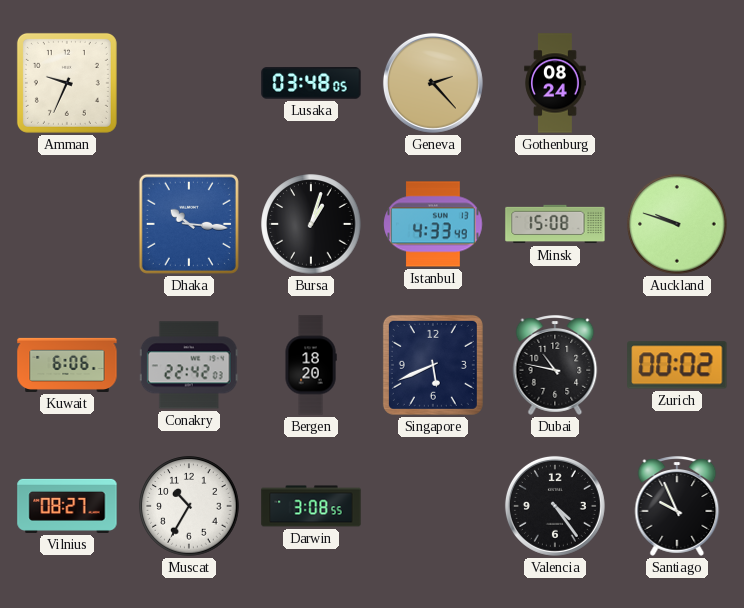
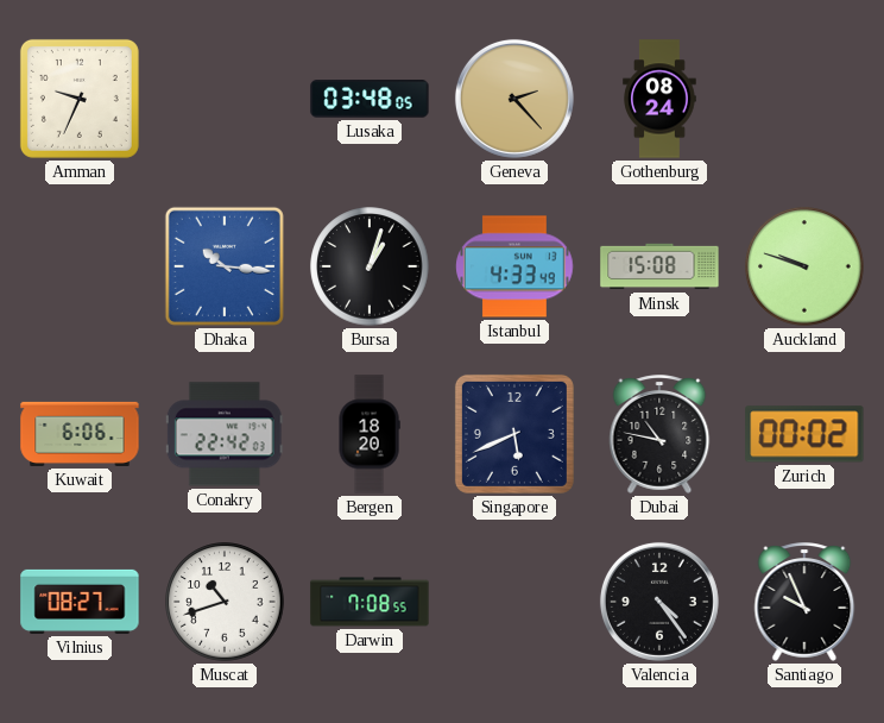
Muscat: 10:35 -> 10:42 (225, 602)
Darwin: 3:08 -> 7:08 (370, 602)
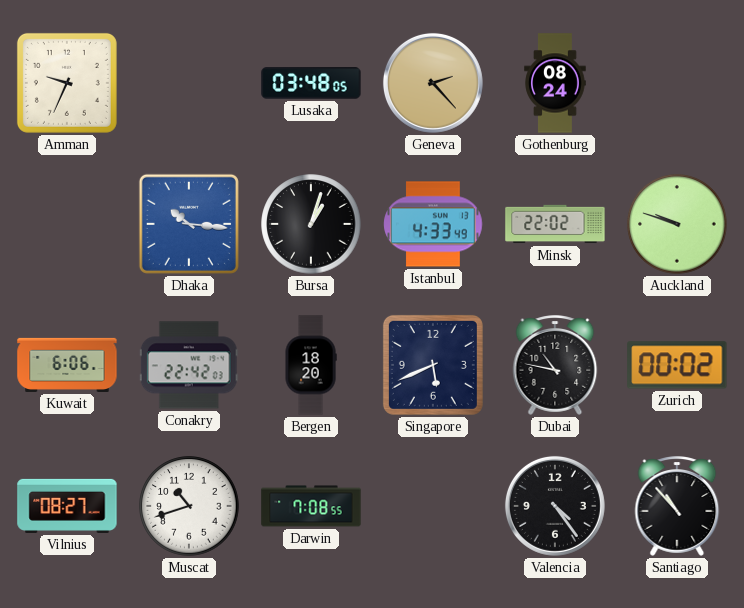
Minsk: 15:08 -> 22:02 (555, 224)
Santiago: 9:56 -> 10:53 (677, 506)
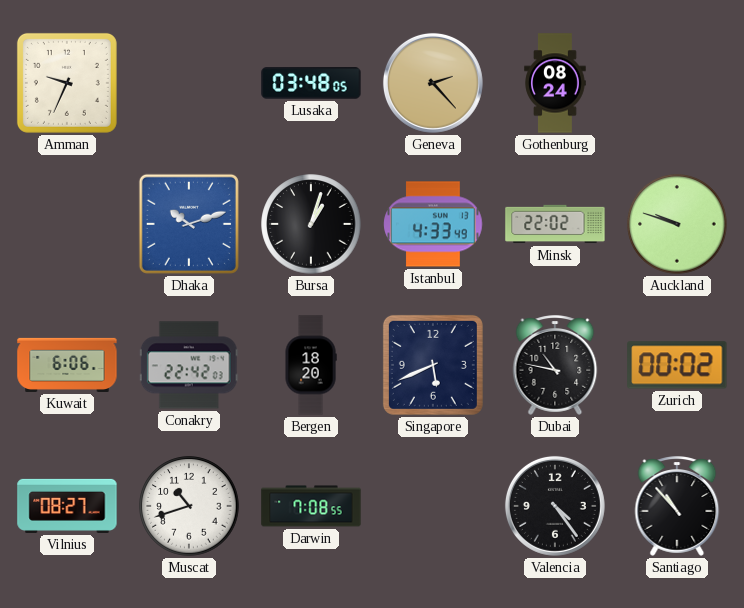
Dhaka: 10:16 -> 10:12 (189, 224)
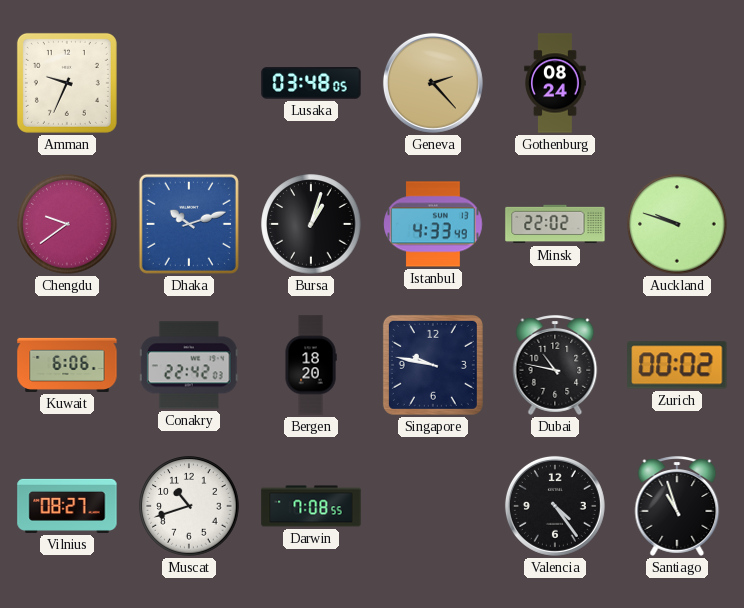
Chengdu: none -> 9:39 (67, 224)
Singapore: 5:41 -> 9:47 (433, 365)
Santiago: 10:53 -> 10:57 (677, 506)
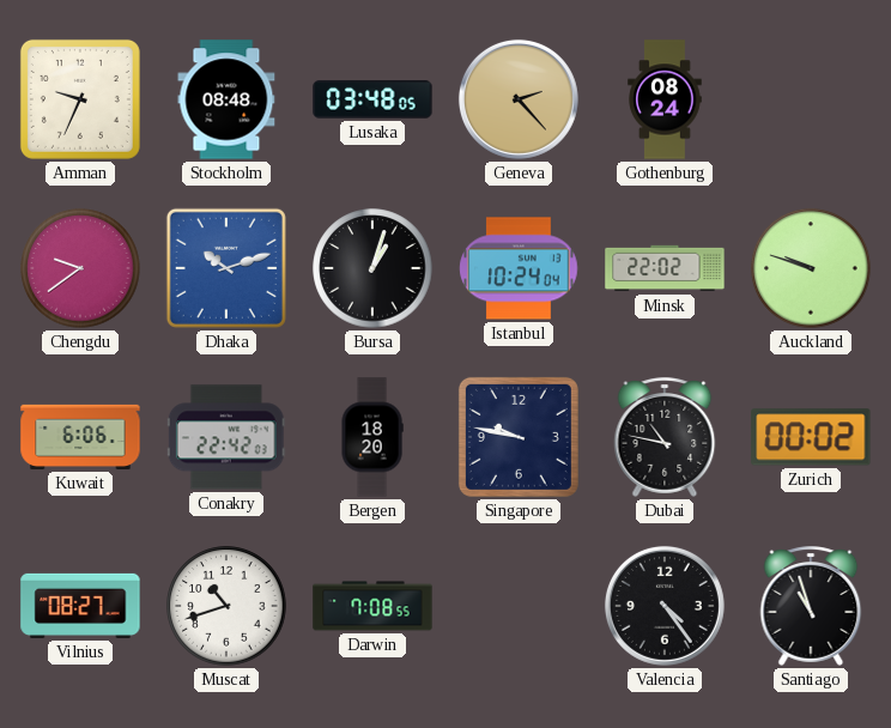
Stockholm: none -> 08:48 (226, 99)
Istanbul: 4:33 -> 10:24 (519, 268)
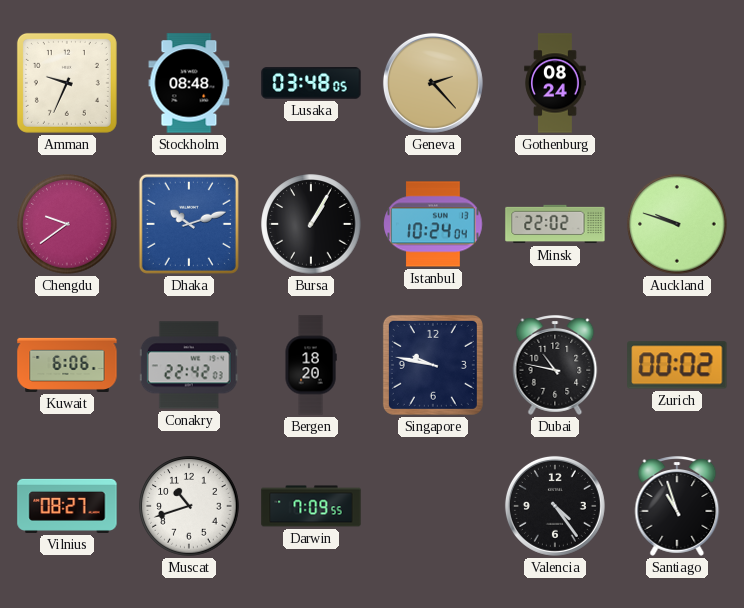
Bursa: 1:03 -> 1:05 (311, 224)
Darwin: 7:08 -> 7:09 (311, 506)
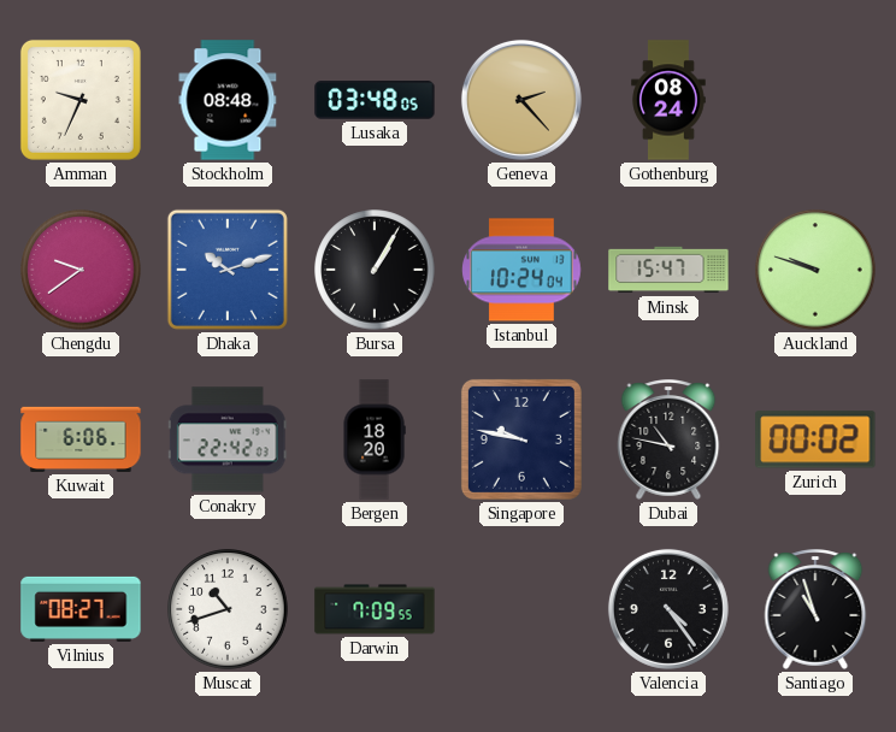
Minsk: 22:02 -> 15:47 (668, 270)
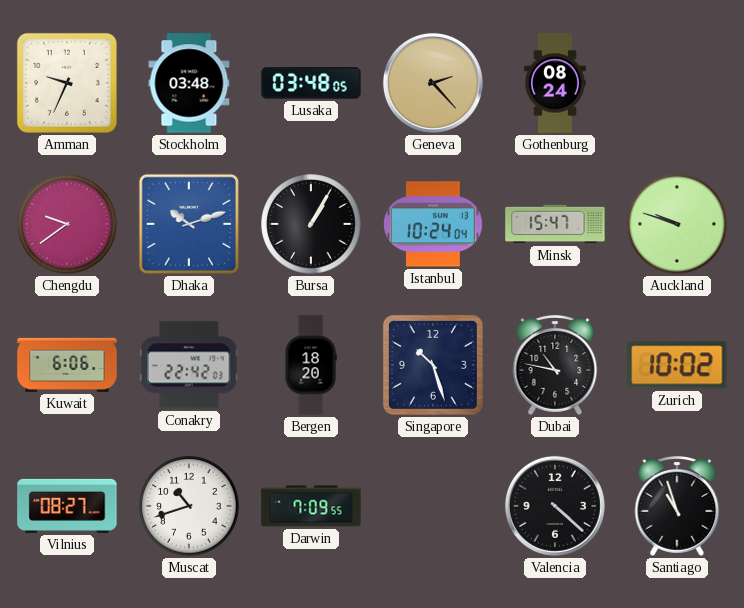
Stockholm: 08:48 -> 03:48 (189, 83)
Singapore: 9:47 -> 10:27 (433, 365)
Zurich: 00:02 -> 10:02 (677, 365)
Valencia: 4:24 -> 4:22 (555, 506)
